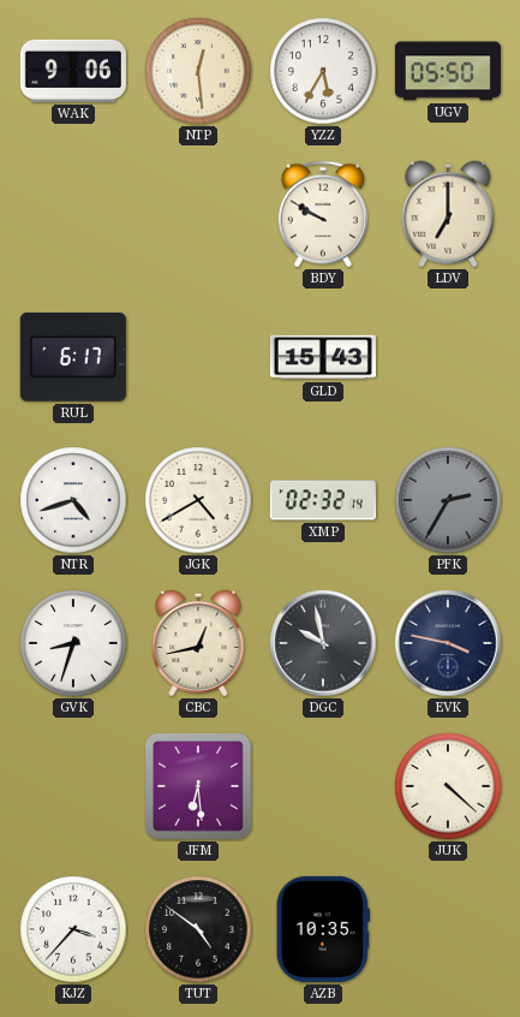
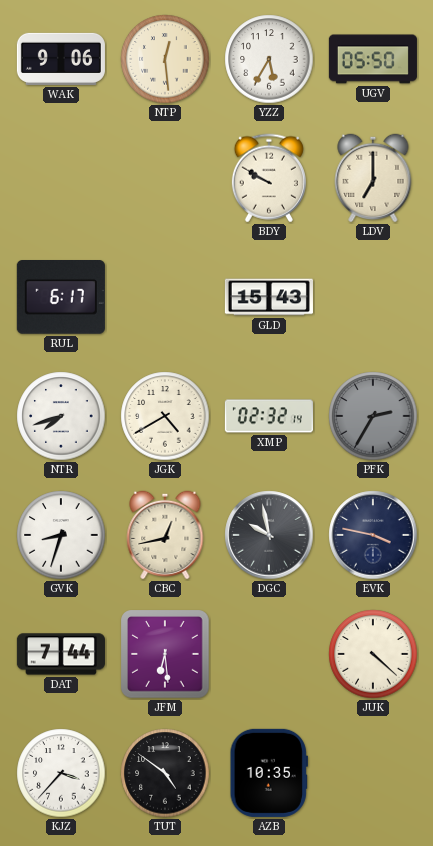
NTR: 4:42 -> 7:42 (61, 416)
DAT: none -> 7:44 (61, 654)
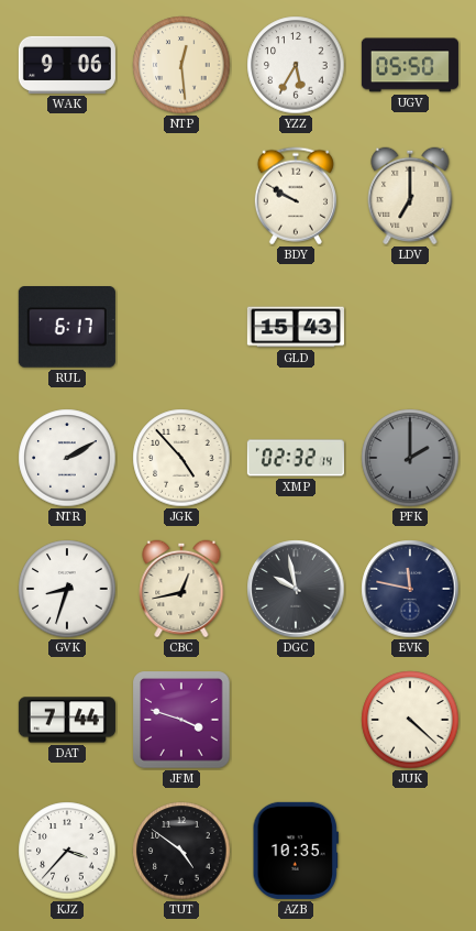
NTR: 7:42 -> 2:10 (67, 458)
JGK: 4:40 -> 4:53 (181, 458)
PFK: 2:35 -> 2:00 (410, 458)
EVK: 3:47 -> 11:47 (410, 589)
JFM: 6:29 -> 3:48 (181, 720)
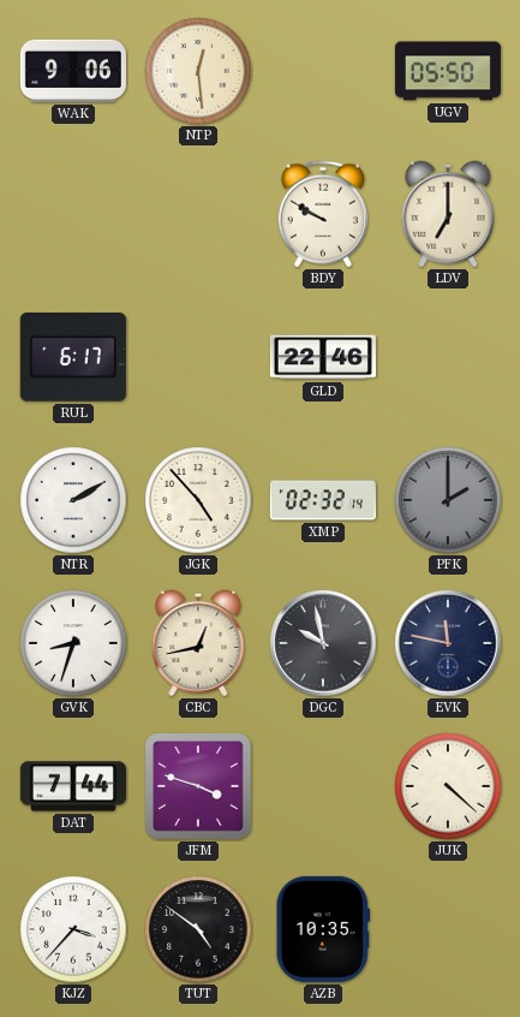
YZZ: 5:35 -> none (296, 65)
GLD: 15:43 -> 22:46 (323, 357)
